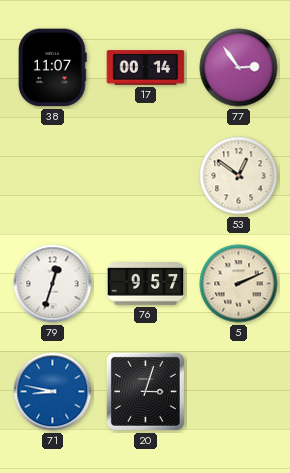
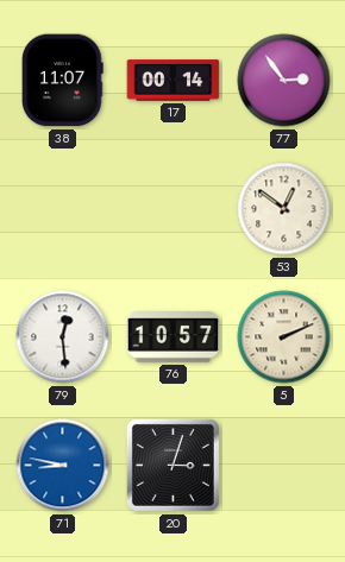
79: 12:33 -> 12:29 (63, 337)
76: 9:57 -> 10:57 (174, 337)
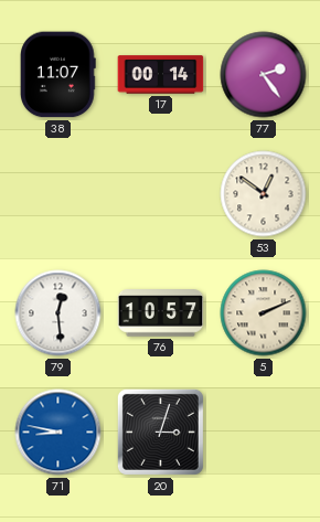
77: 2:54 -> 2:24 (264, 75)
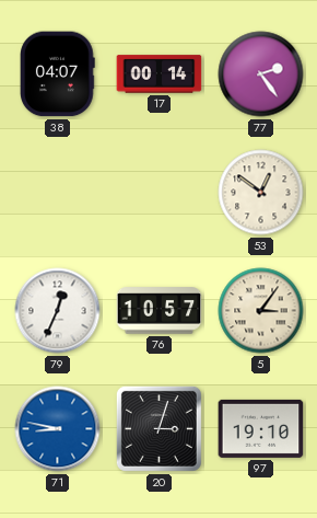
38: 11:07 -> 04:07 (58, 74)
79: 12:29 -> 12:34 (58, 311)
5: 2:11 -> 3:06 (261, 311)
97: none -> 19:10 (261, 428)
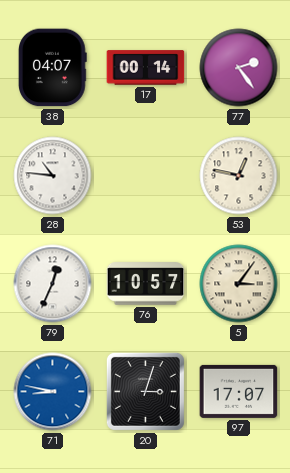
28: none -> 10:46 (53, 176)
53: 12:51 -> 12:47 (239, 176)
97: 19:10 -> 17:07 (239, 391)
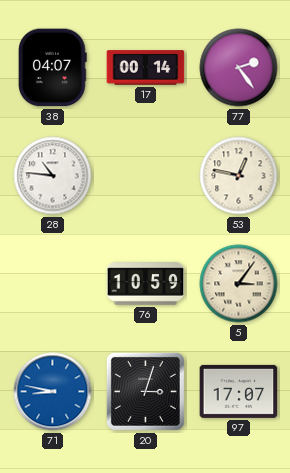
79: 12:34 -> none (53, 284)
76: 10:57 -> 10:59 (146, 284)
